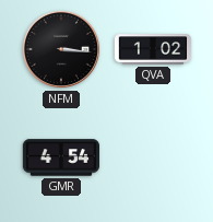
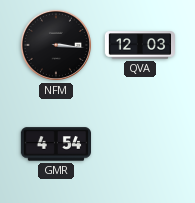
QVA: 1:02 -> 12:03 (140, 45)
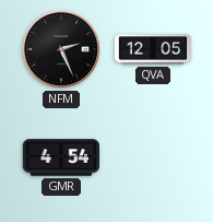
NFM: 3:16 -> 2:26 (61, 49)
QVA: 12:03 -> 12:05 (153, 49)
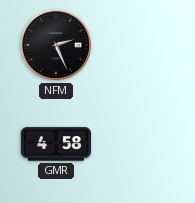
QVA: 12:05 -> none (153, 49)
GMR: 4:54 -> 4:58 (56, 144)
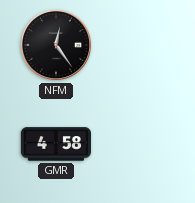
NFM: 2:26 -> 12:24 (56, 45)
